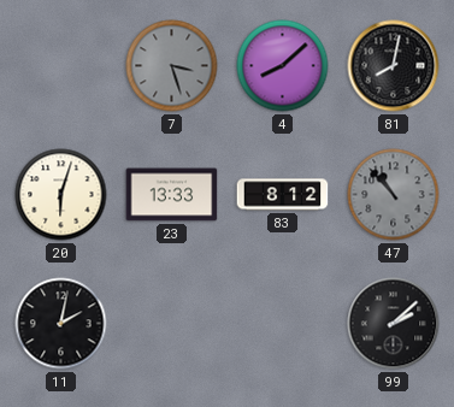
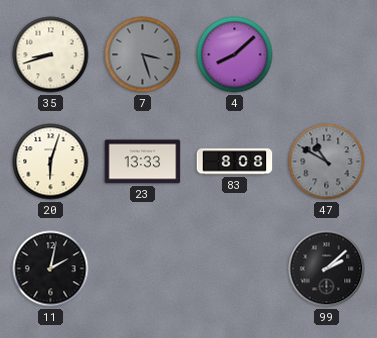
35: none -> 8:42 (51, 55)
81: 8:02 -> none (394, 66)
83: 8:12 -> 8:08 (235, 162)
47: 10:53 -> 10:50 (327, 162)
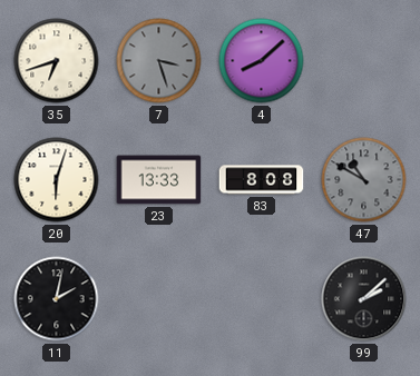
35: 8:42 -> 6:42 (57, 61)
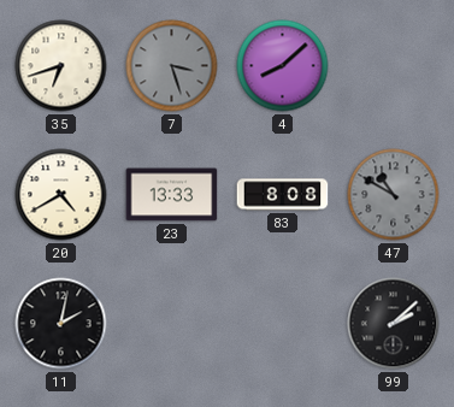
20: 6:03 -> 4:40 (61, 195)
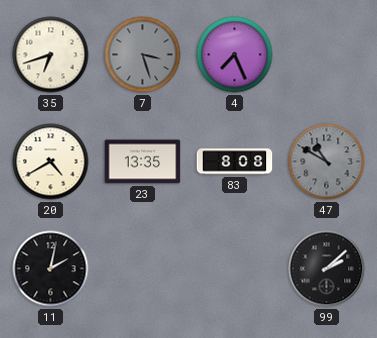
4: 8:08 -> 7:26 (235, 55)
23: 13:33 -> 13:35 (143, 162)
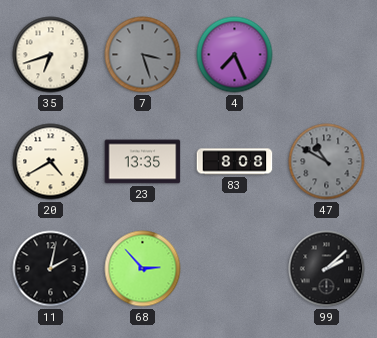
68: none -> 2:53 (143, 269)
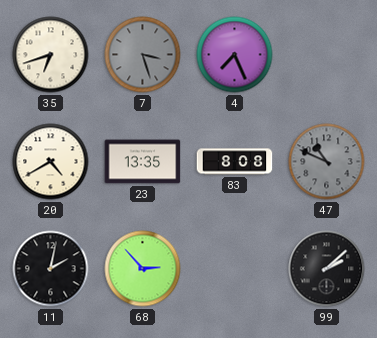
47: 10:50 -> 10:49 (327, 162)
